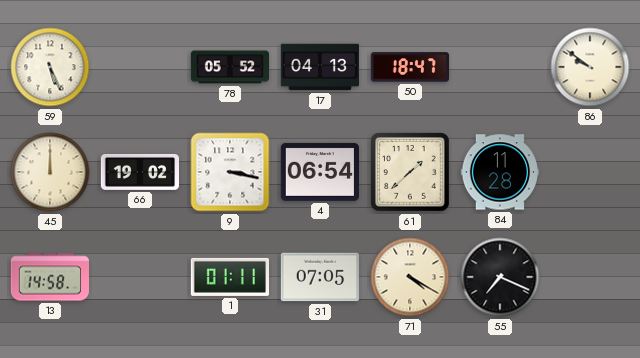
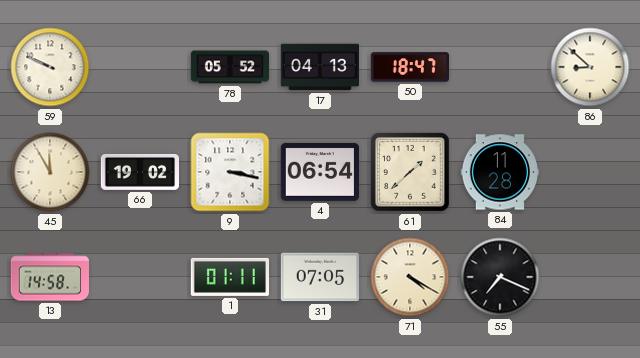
59: 5:26 -> 9:49 (50, 67)
86: 9:51 -> 8:52 (590, 67)
45: 12:00 -> 11:55 (50, 172)
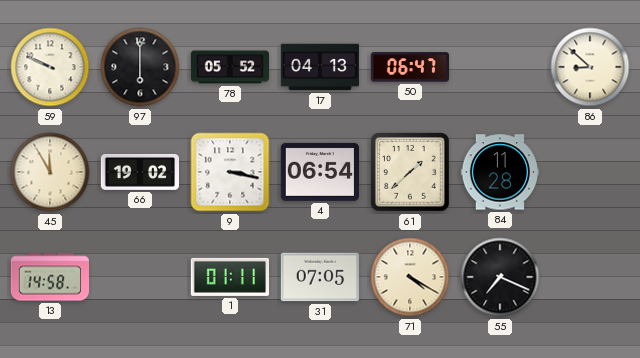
97: none -> 6:00 (140, 67)
50: 18:47 -> 06:47 (409, 67)
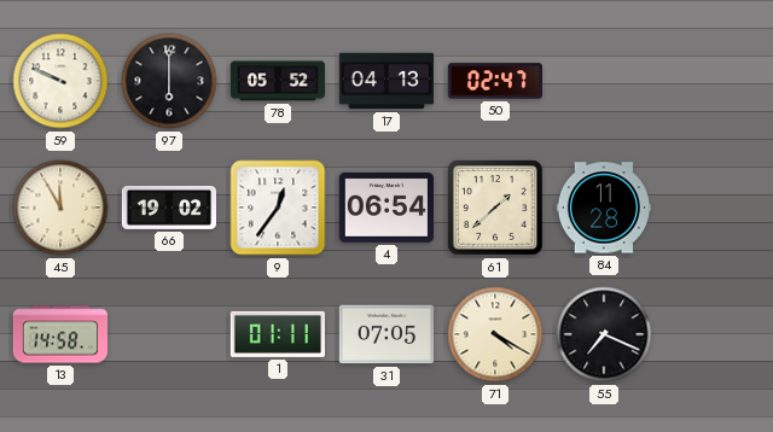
50: 06:47 -> 02:47 (494, 81)
86: 8:52 -> none (590, 67)
9: 3:17 -> 12:36 (278, 208)
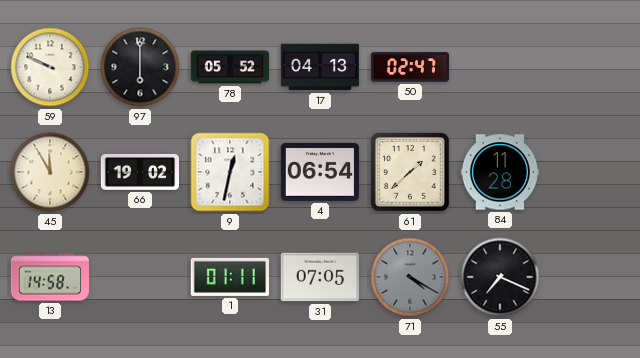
9: 12:36 -> 12:32 (230, 172)
71 dial: cream -> grey (410, 277)
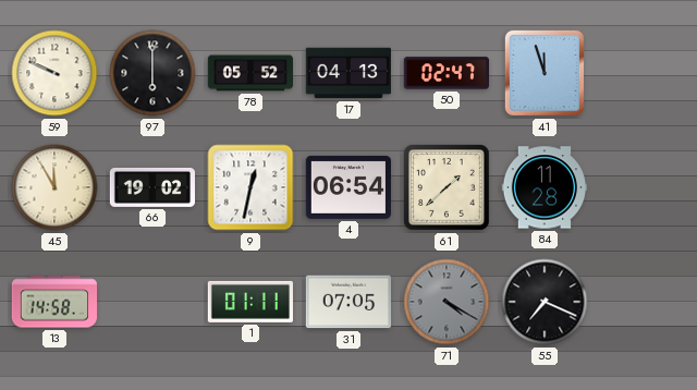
41: none -> 11:57 (545, 73)
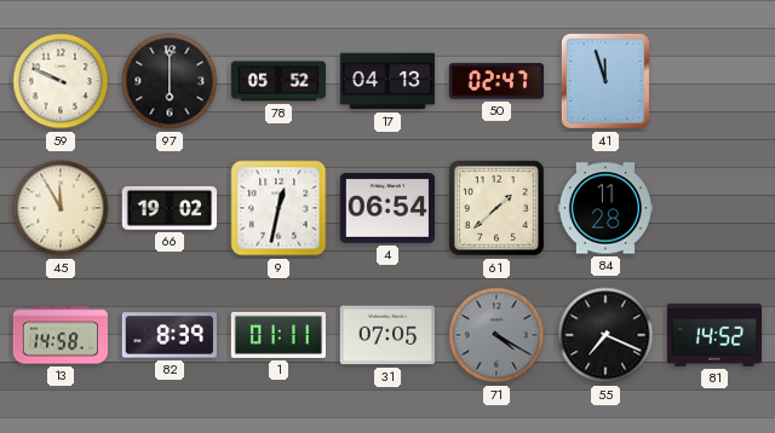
82: none -> 8:39 (170, 335)
81: none -> 14:52 (713, 336)
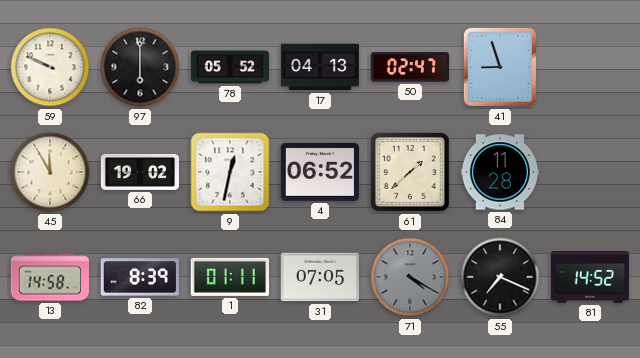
41: 11:57 -> 8:57 (500, 67)
4: 06:54 -> 06:52 (319, 172)
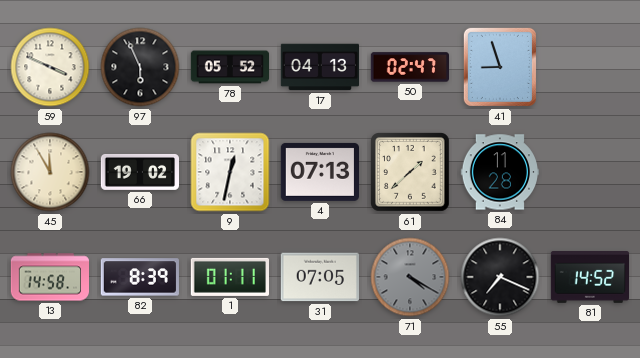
59: 9:49 -> 3:49 (50, 67)
97: 6:00 -> 5:56 (140, 67)
4: 06:52 -> 07:13 (319, 172)
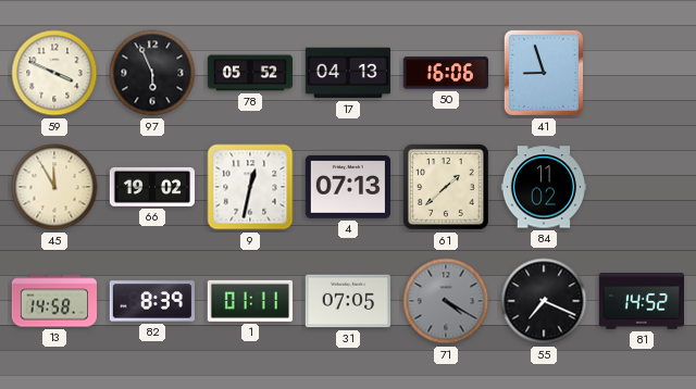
50: 02:47 -> 16:06 (445, 73)
84: 11:28 -> 11:02 (543, 187)
